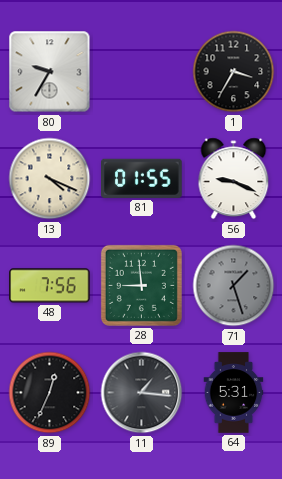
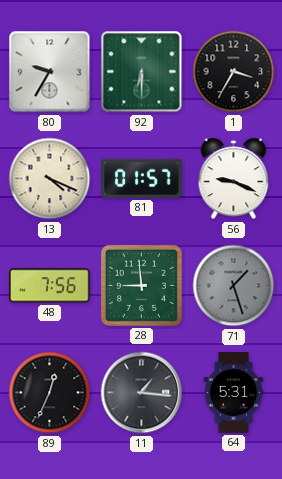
92: none -> 6:30 (142, 72)
81: 01:55 -> 01:57 (142, 178)
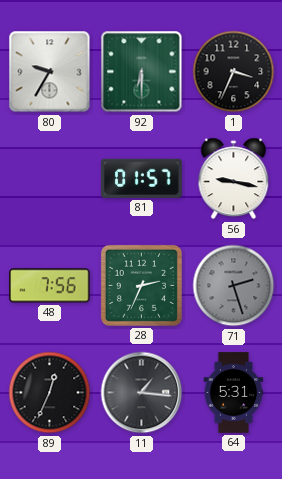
1: 3:35 -> 3:34 (234, 72)
13: 4:19 -> none (50, 179)
56: 9:19 -> 9:17 (234, 179)
28: 8:59 -> 2:34 (141, 285)
71: 1:27 -> 2:27 (234, 286)
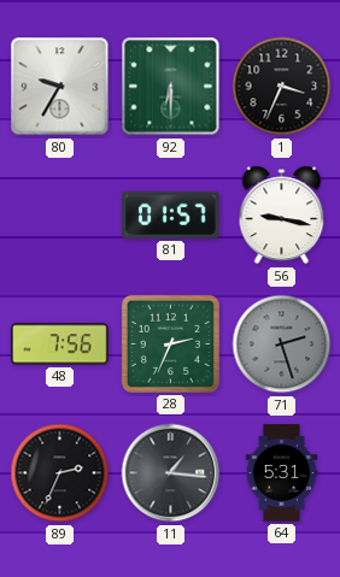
89: 12:34 -> 2:34 (60, 473)
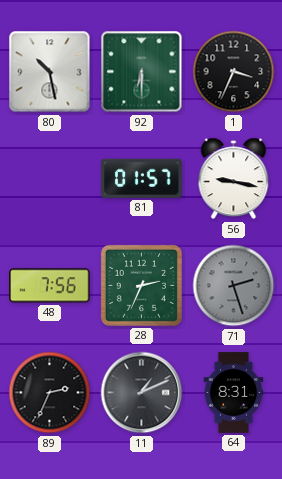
80: 9:35 -> 10:28 (50, 72)
11: 1:16 -> 1:11 (142, 393)
64: 5:31 -> 8:31 (234, 393)
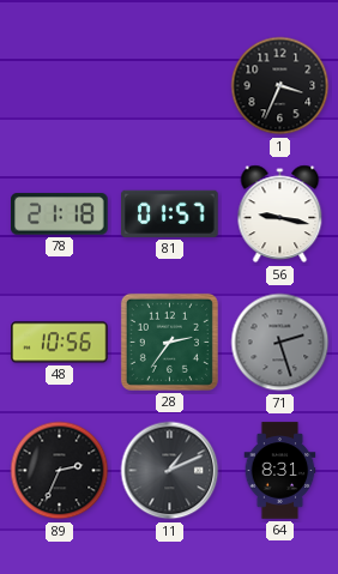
80: 10:28 -> none (50, 72)
92: 6:30 -> none (142, 72)
78: none -> 21:18 (60, 215)
48: 7:56 -> 10:56 (60, 343)
28: 2:34 -> 2:36 (169, 342)
